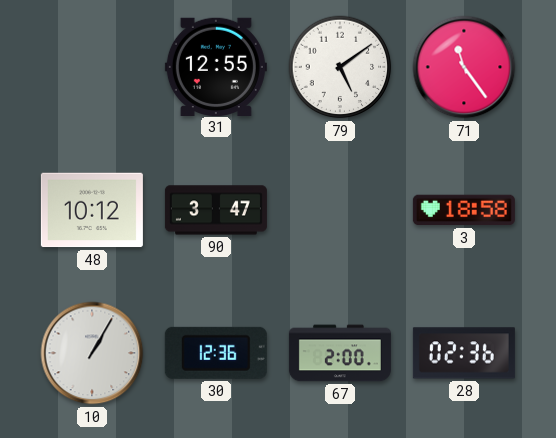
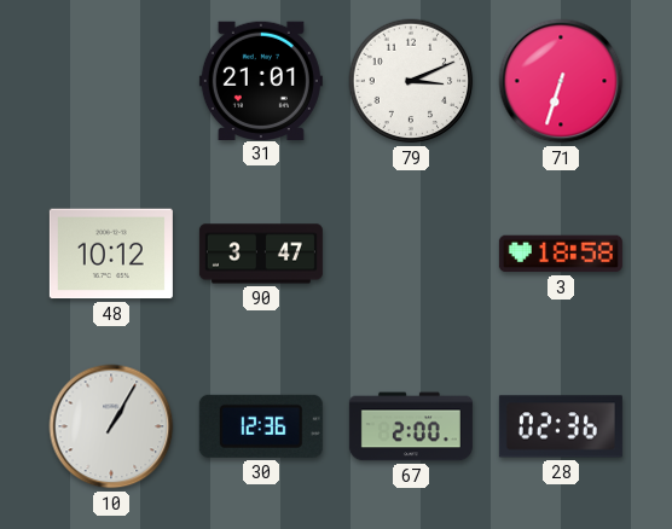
31: 12:55 -> 21:01 (261, 80)
79: 5:09 -> 3:11 (411, 81)
71: 11:24 -> 6:33 (561, 81)
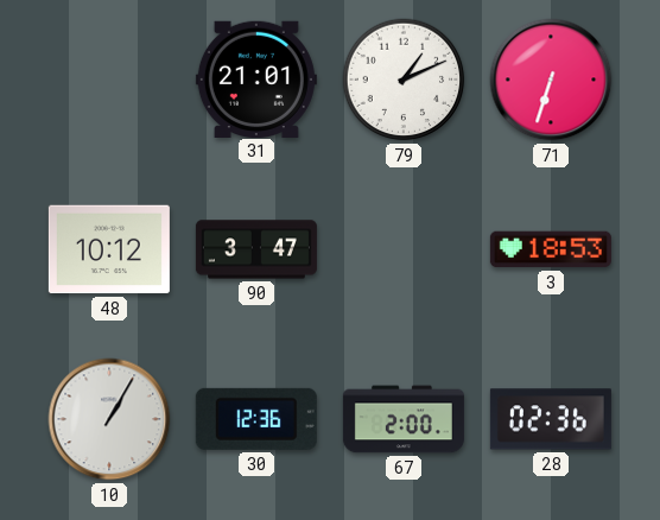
79: 3:11 -> 1:11 (404, 80)
3: 18:58 -> 18:53 (551, 249)
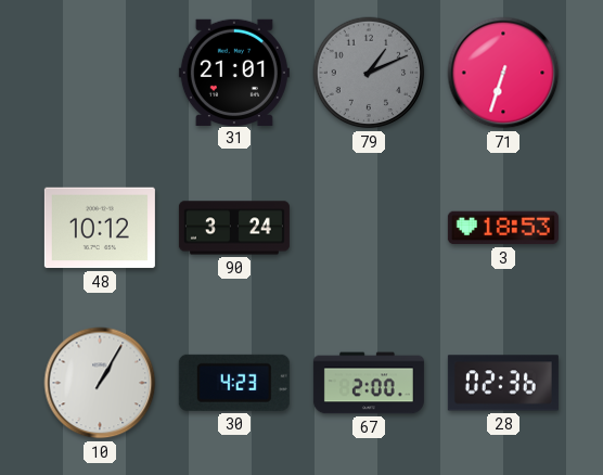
79 dial: white -> grey (369, 73)
90: 3:47 -> 3:24 (234, 228)
30: 12:36 -> 4:23 (234, 383)
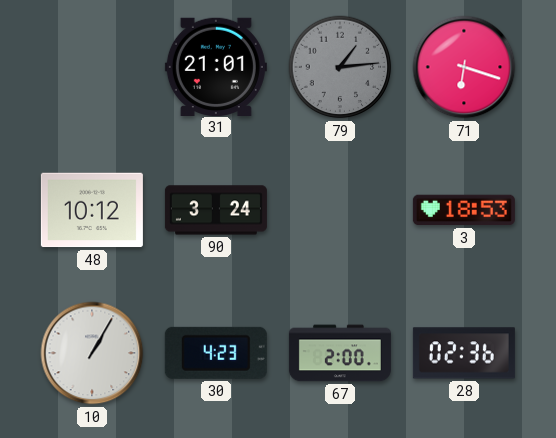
79: 1:11 -> 1:14 (340, 67)
71: 6:33 -> 6:18 (464, 67)
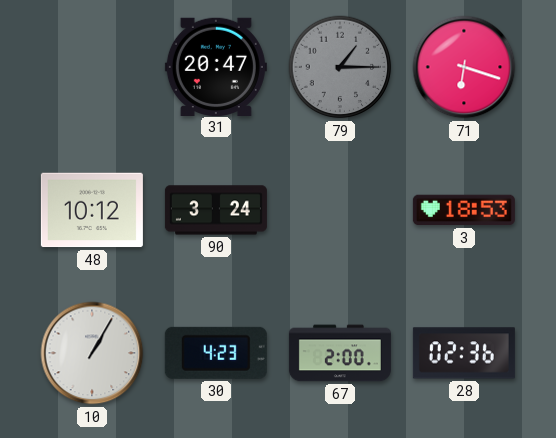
31: 21:01 -> 20:47 (216, 66)
79: 1:14 -> 1:15 (340, 67)
